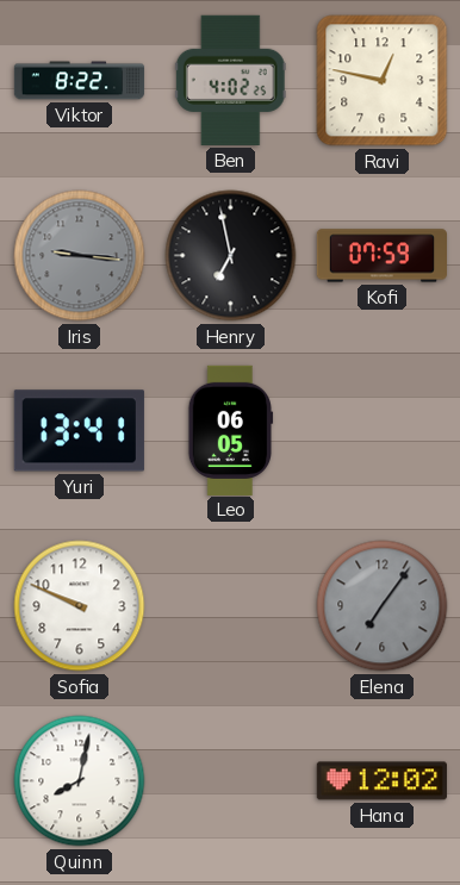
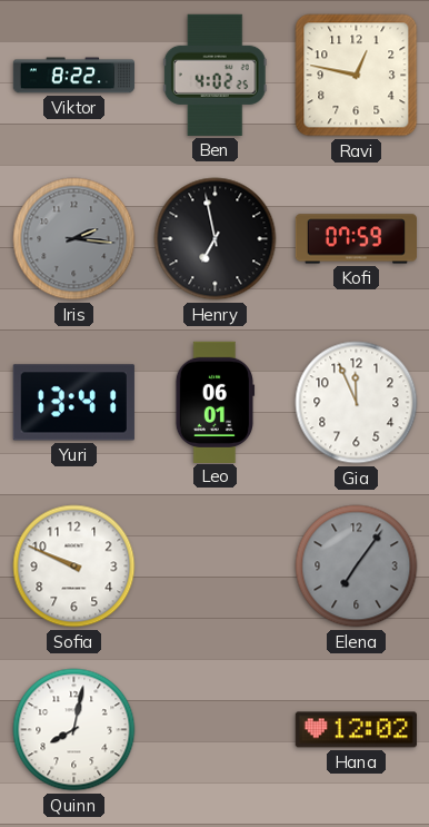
Iris: 9:16 -> 2:16 (74, 239)
Leo: 06:05 -> 06:01 (216, 402)
Gia: none -> 11:56 (357, 403)
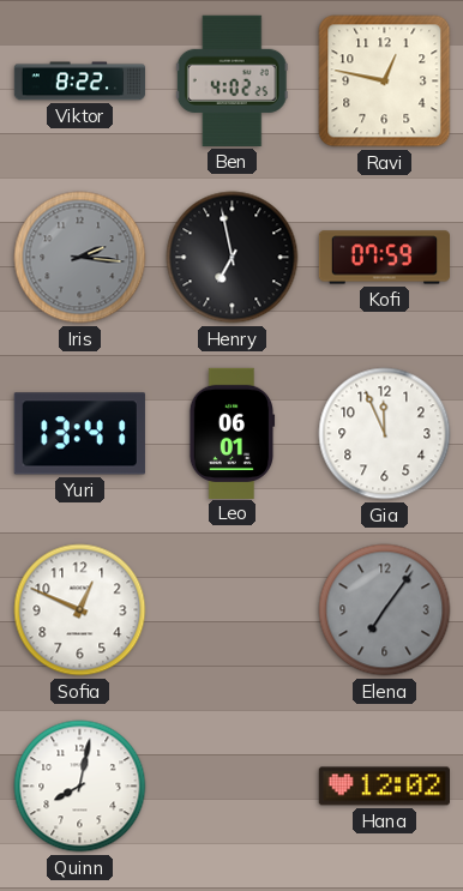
Sofia: 9:49 -> 12:49 (80, 610)
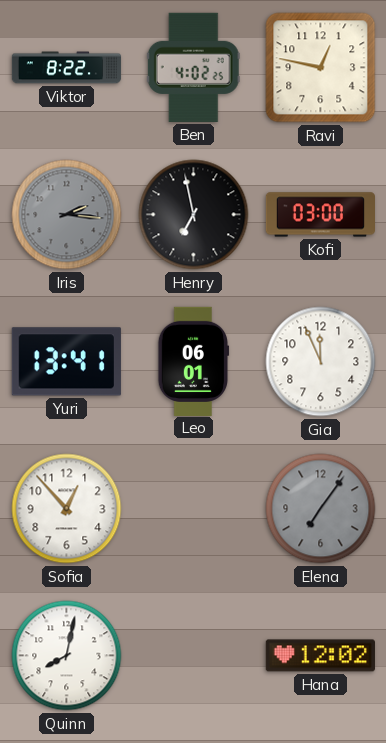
Kofi: 07:59 -> 03:00 (320, 215)
Sofia: 12:49 -> 12:53 (67, 509)
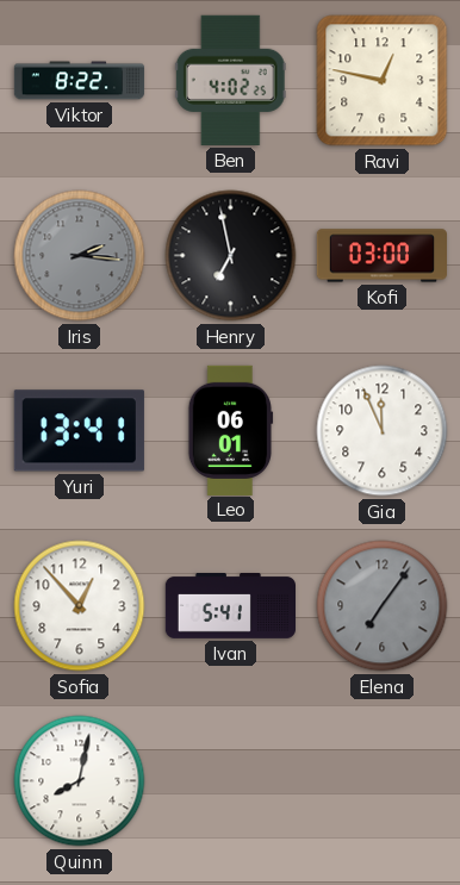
Ivan: none -> 5:41 (230, 606)
Hana: 12:02 -> none (320, 656)
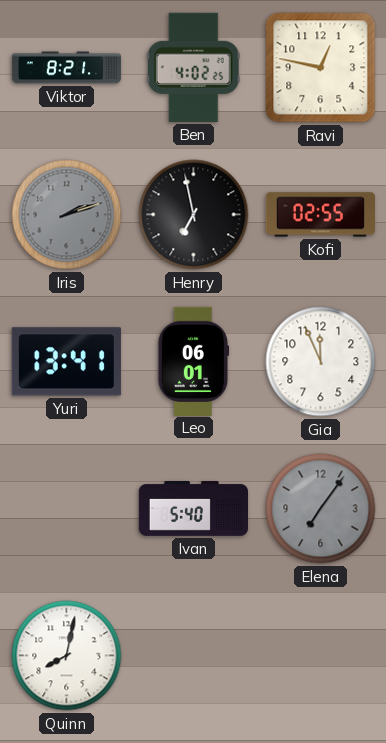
Viktor: 8:22 -> 8:21 (67, 68)
Iris: 2:16 -> 2:12 (67, 215)
Kofi: 03:00 -> 02:55 (320, 215)
Sofia: 12:53 -> none (80, 606)
Ivan: 5:41 -> 5:40 (193, 509)
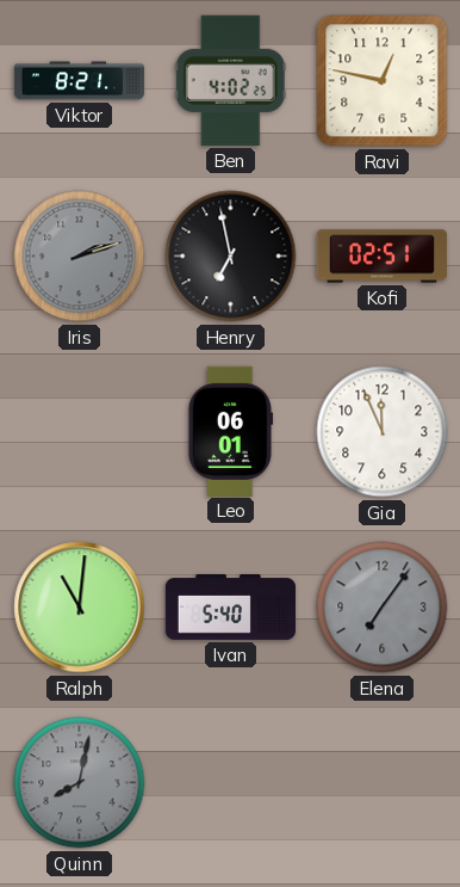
Kofi: 02:55 -> 02:51 (381, 257)
Yuri: 13:41 -> none (66, 362)
Ralph: none -> 11:01 (80, 608)
Quinn dial: white -> grey (80, 783)
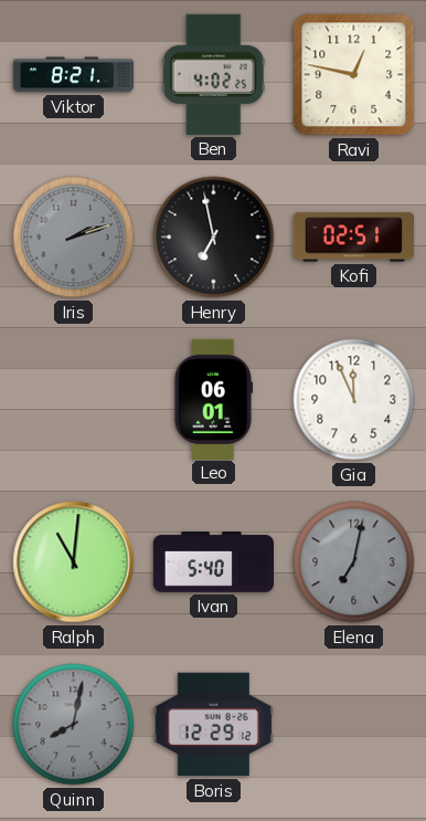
Elena: 7:06 -> 7:02 (354, 562)
Boris: none -> 12:29 (213, 725)
